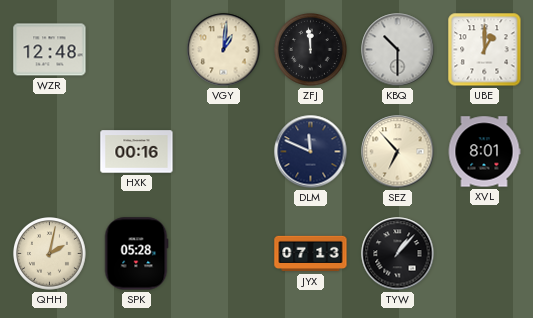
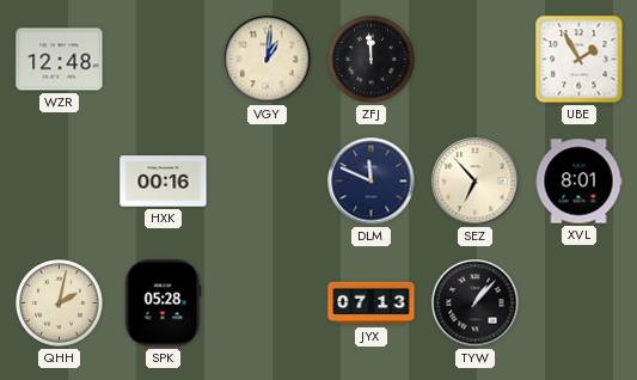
KBQ: 10:30 -> none (398, 50)
UBE: 1:00 -> 1:55 (580, 60)
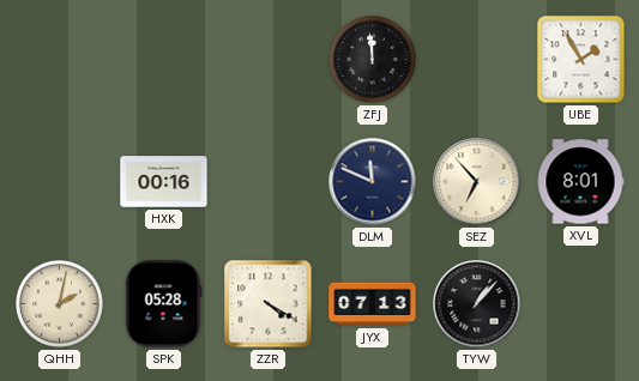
WZR: 12:48 -> none (60, 60)
VGY: 1:01 -> none (268, 60)
ZZR: none -> 4:20 (269, 304)
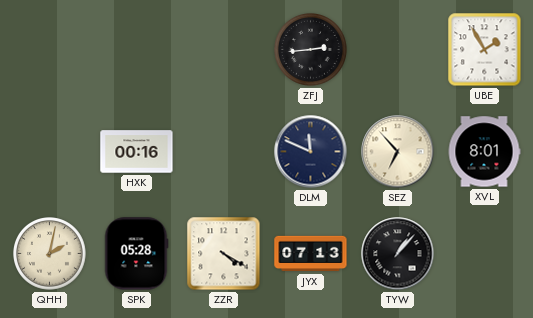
ZFJ: 11:59 -> 2:44 (311, 50)
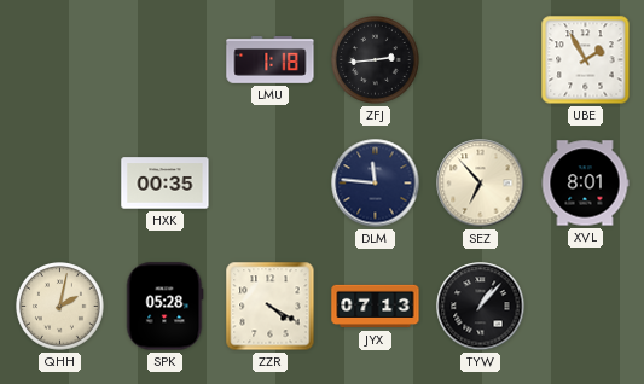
LMU: none -> 1:18 (271, 60)
HXK: 00:16 -> 00:35 (166, 184)
DLM: 11:49 -> 11:46 (376, 184)
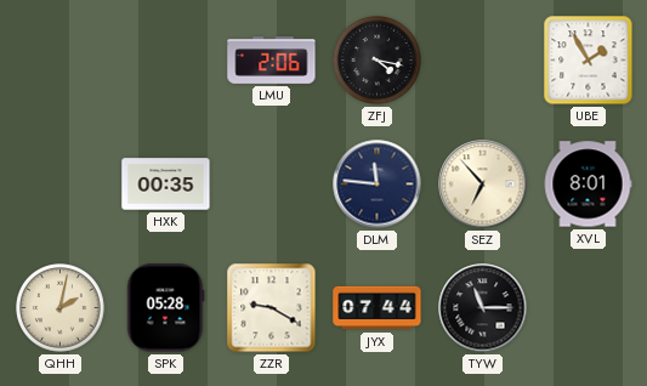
LMU: 1:18 -> 2:06 (272, 61)
ZFJ: 2:44 -> 4:17 (378, 61)
ZZR: 4:20 -> 9:20 (272, 308)
JYX: 07:13 -> 07:44 (378, 308)
TYW: 1:07 -> 11:15 (483, 308)
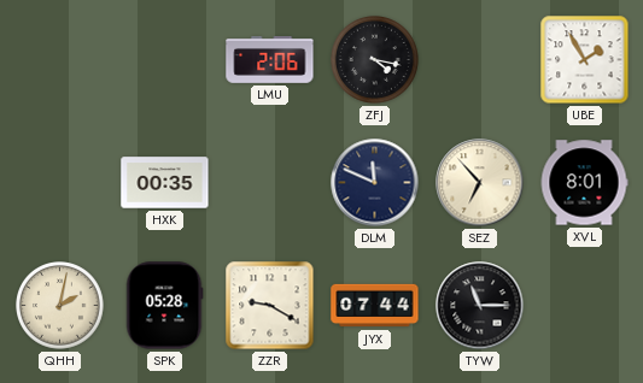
DLM: 11:46 -> 11:49 (375, 183)
